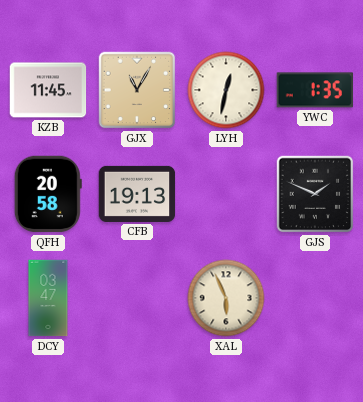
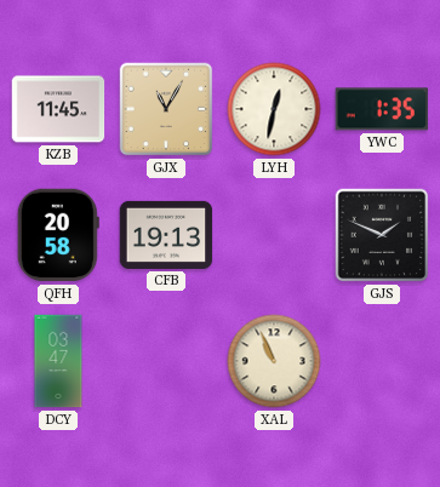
XAL: 5:56 -> 10:56 (274, 361)
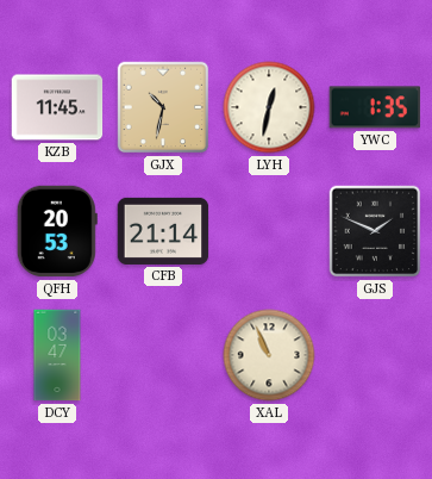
GJX: 11:05 -> 10:32 (163, 107)
QFH: 20:58 -> 20:53 (57, 231)
CFB: 19:13 -> 21:14 (163, 231)
